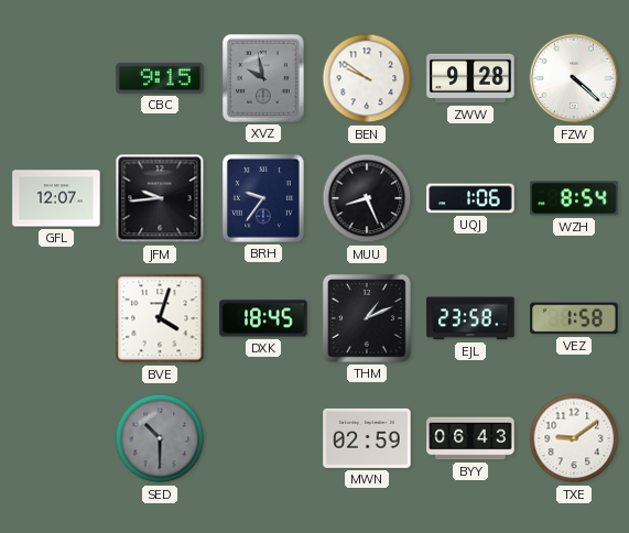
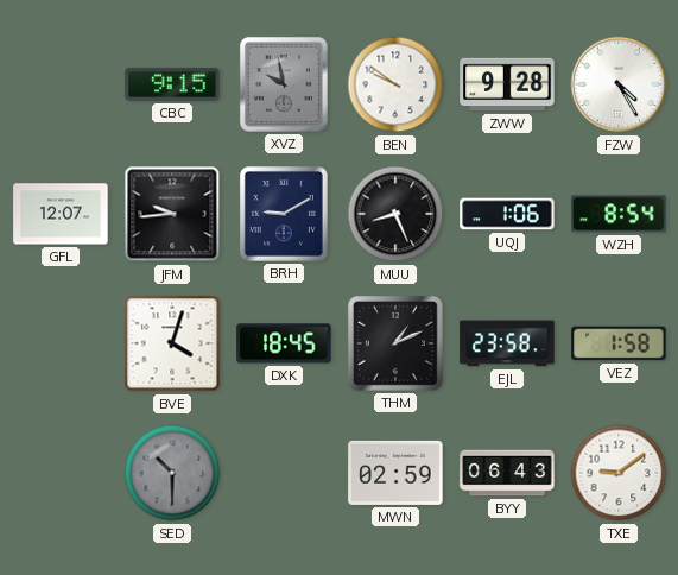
FZW: 4:22 -> 4:25 (619, 84)
BRH: 9:36 -> 9:10 (284, 214)
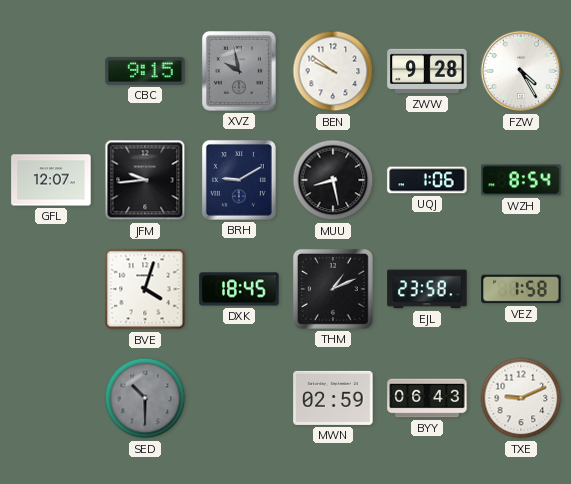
MUU: 8:26 -> 8:28 (333, 180)
TXE: 9:09 -> 9:11 (521, 398)
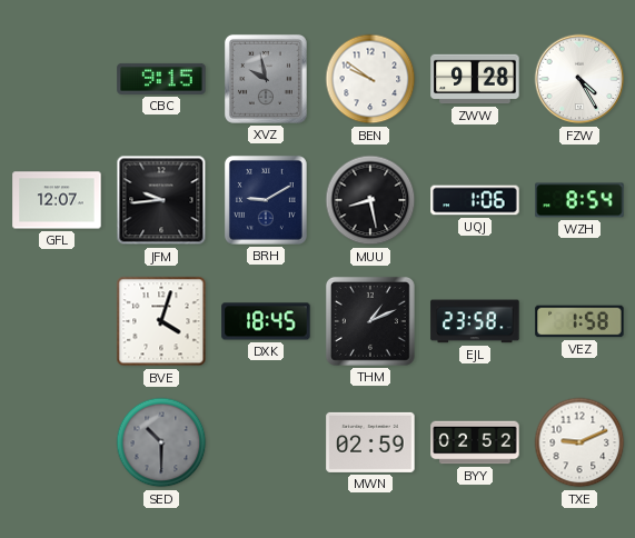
BYY: 06:43 -> 02:52 (475, 442)
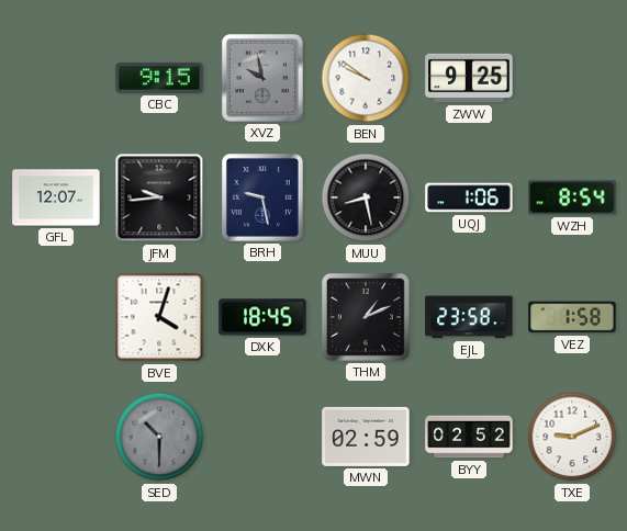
ZWW: 9:28 -> 9:25 (469, 78)
FZW: 4:25 -> none (579, 79)
BRH: 9:10 -> 9:28 (262, 197)
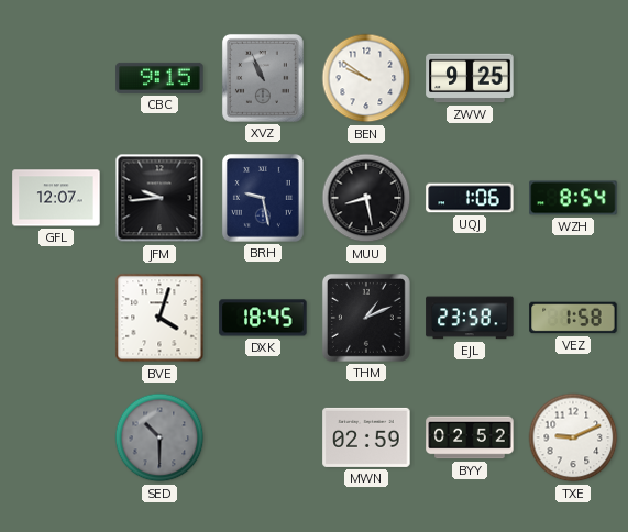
XVZ: 9:58 -> 10:56 (263, 78)
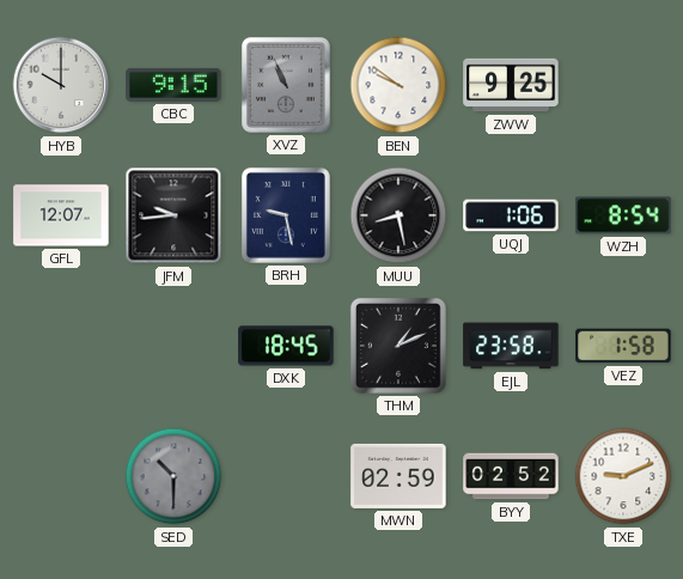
HYB: none -> 10:00 (61, 85)
BVE: 4:03 -> none (159, 318)
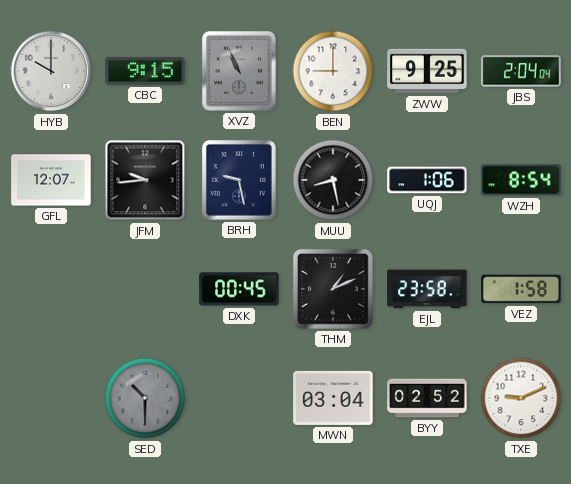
BEN: 9:51 -> 9:00 (333, 71)
JBS: none -> 2:04 (521, 71)
DXK: 18:45 -> 00:45 (239, 289)
MWN: 02:59 -> 03:04 (333, 398)
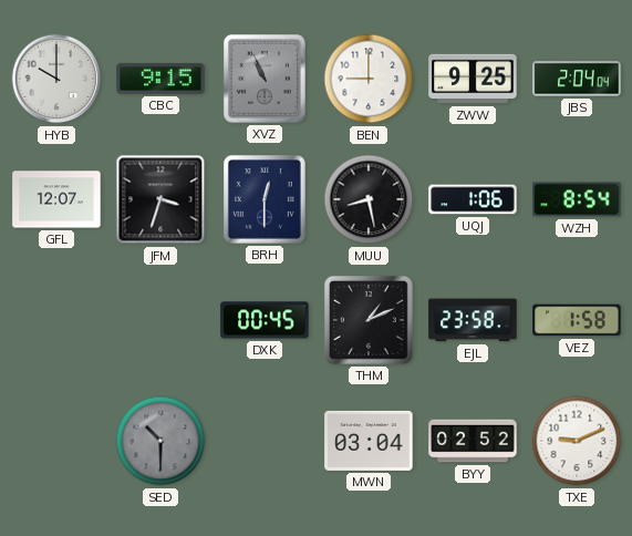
JFM: 9:44 -> 3:33 (160, 199)
BRH: 9:28 -> 12:30 (265, 199)
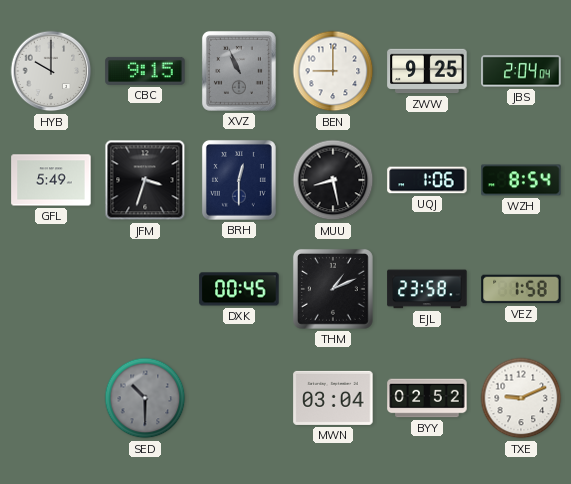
GFL: 12:07 -> 5:49 (51, 180)
